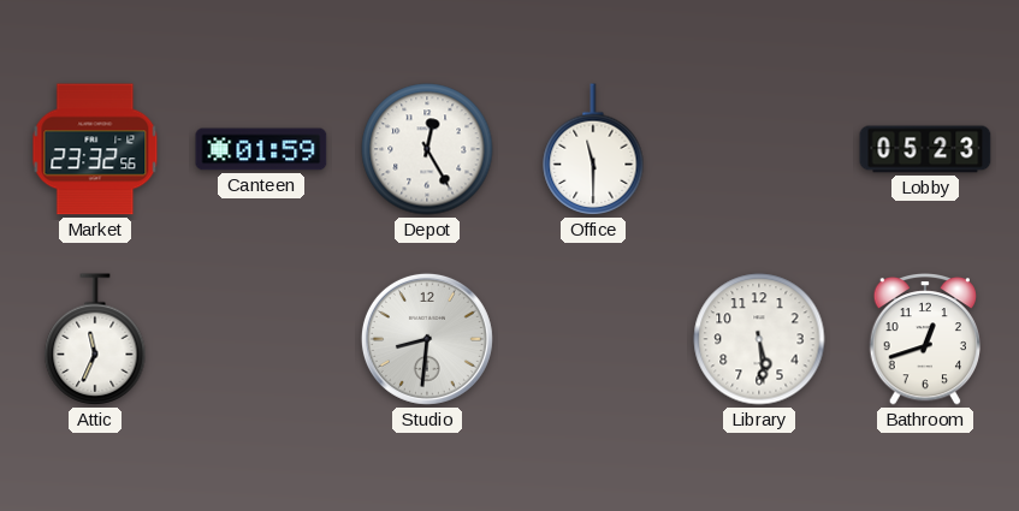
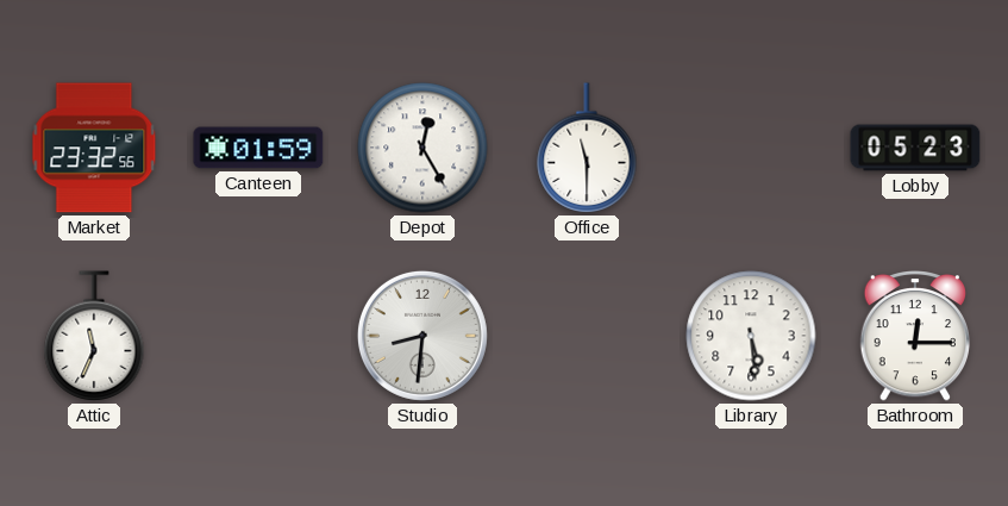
Bathroom: 12:42 -> 12:15 (914, 337)
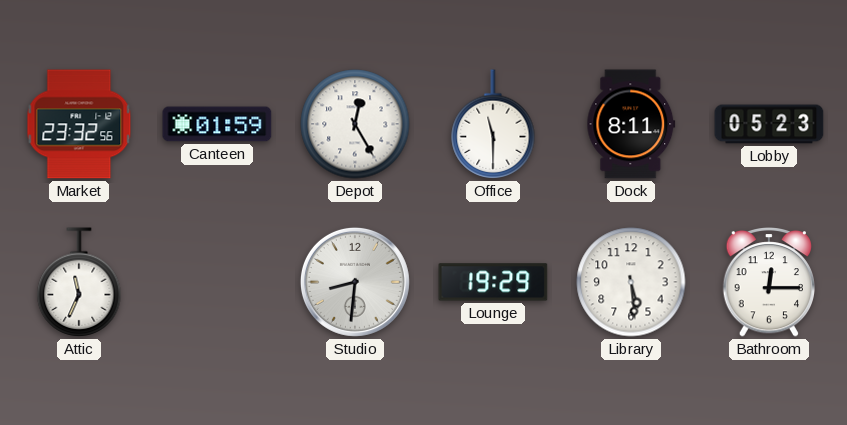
Dock: none -> 8:11 (631, 124)
Lounge: none -> 19:29 (493, 282)
